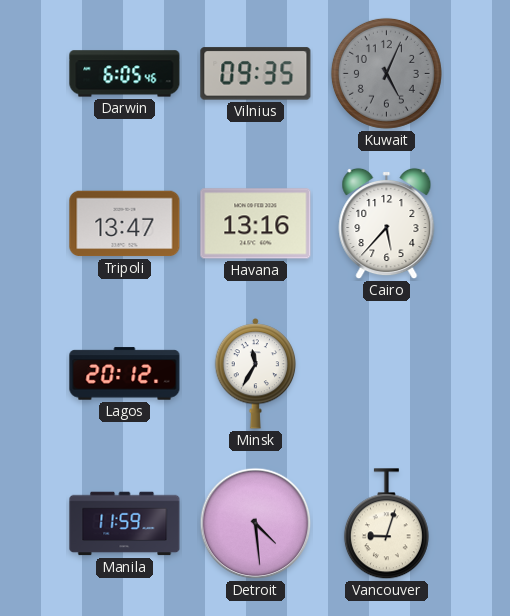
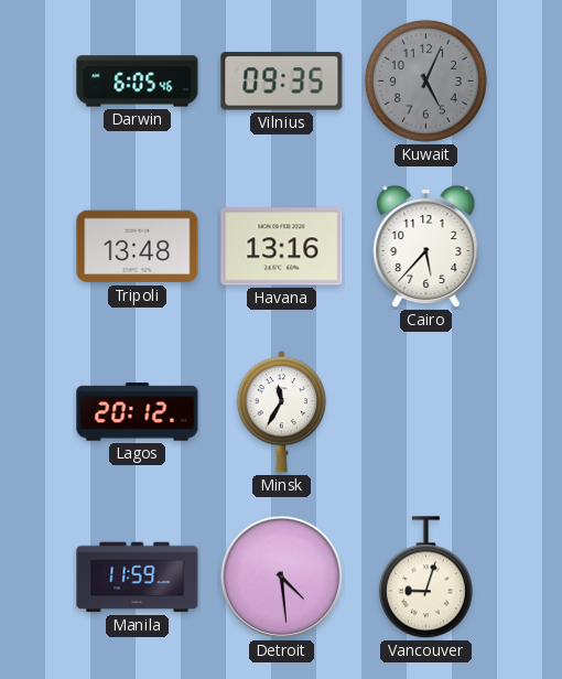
Tripoli: 13:47 -> 13:48 (138, 247)
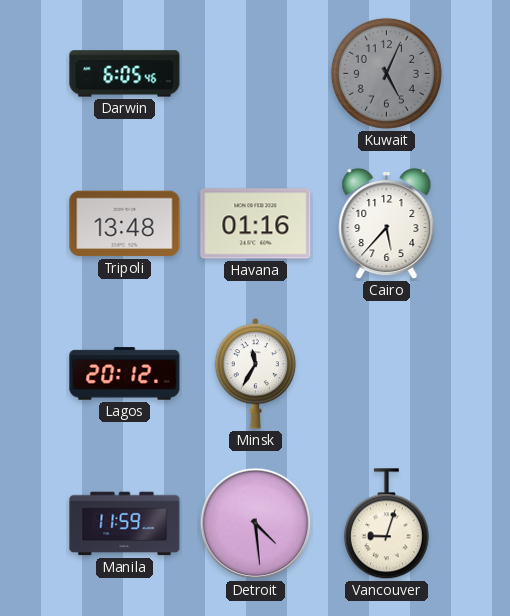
Vilnius: 09:35 -> none (282, 82)
Havana: 13:16 -> 01:16 (256, 224)
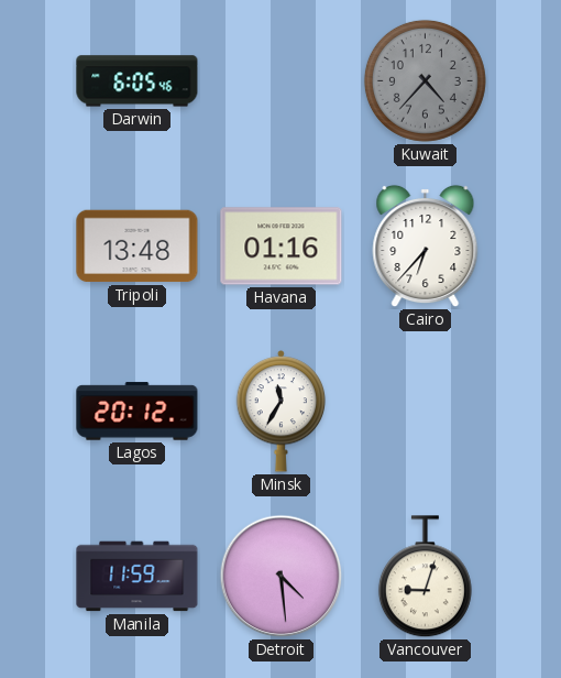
Kuwait: 5:04 -> 4:37 (425, 80)
Cairo: 5:37 -> 6:37 (426, 247)
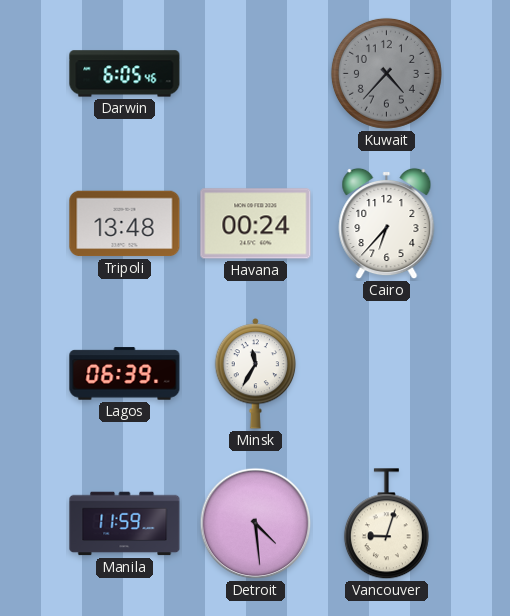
Havana: 01:16 -> 00:24 (256, 224)
Lagos: 20:12 -> 06:39 (125, 374)
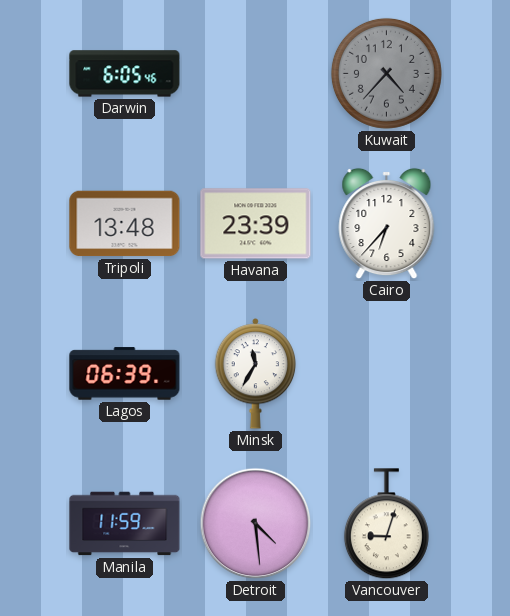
Havana: 00:24 -> 23:39 (256, 224)
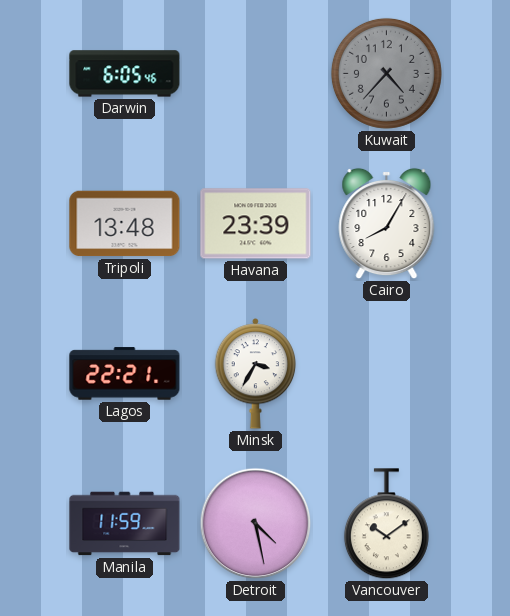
Cairo: 6:37 -> 8:05 (387, 224)
Lagos: 06:39 -> 22:21 (125, 374)
Minsk: 11:35 -> 3:35 (256, 374)
Detroit: 4:29 -> 4:28 (256, 524)
Vancouver: 9:03 -> 10:09 (386, 524)
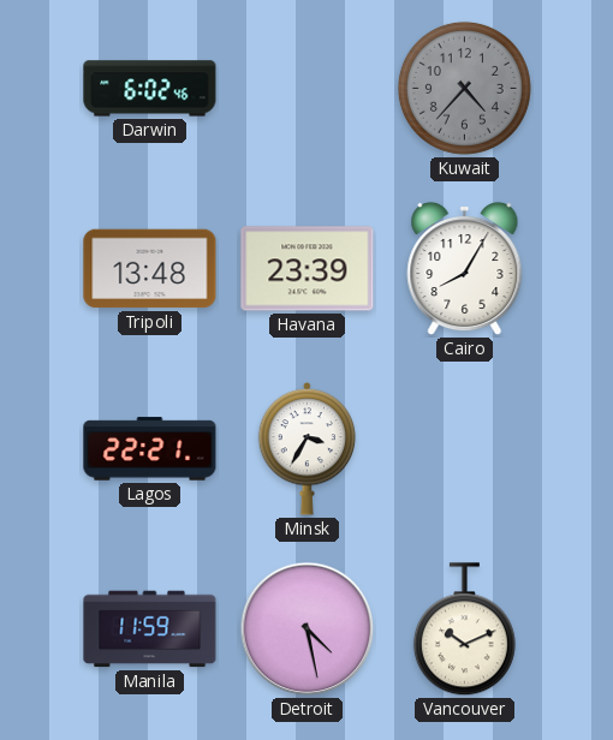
Darwin: 6:05 -> 6:02 (150, 89)
Vancouver: 10:09 -> 10:11 (464, 629)
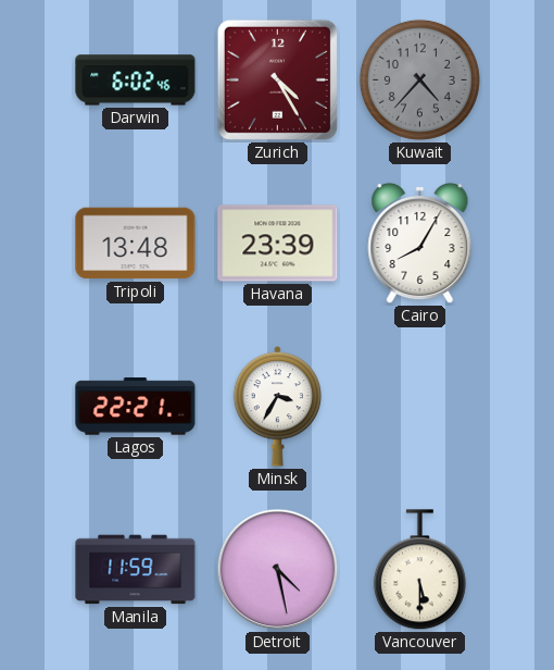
Zurich: none -> 4:25 (277, 79)
Vancouver: 10:11 -> 5:30 (419, 570)
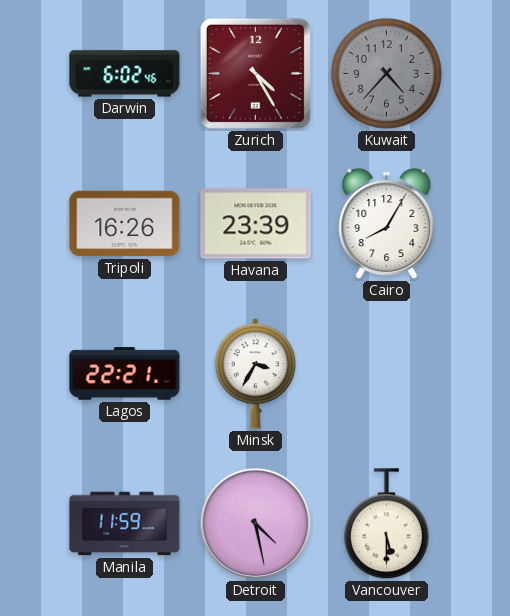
Tripoli: 13:48 -> 16:26 (125, 224)
